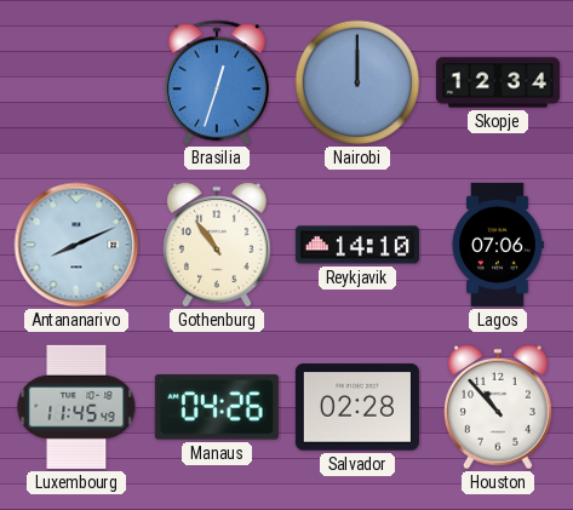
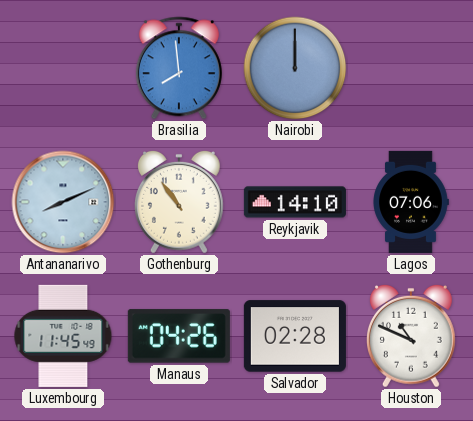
Brasilia: 12:33 -> 7:59 (179, 68)
Skopje: 12:34 -> none (498, 82)
Houston: 10:53 -> 10:49 (412, 336)
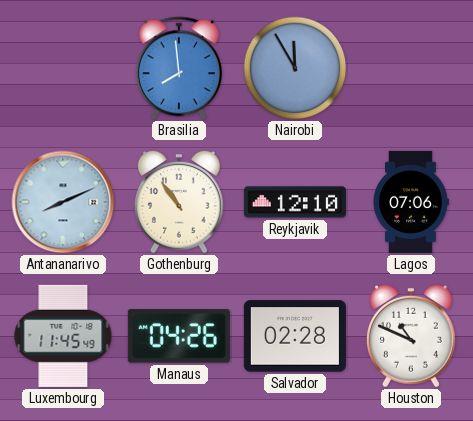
Nairobi: 12:00 -> 11:55 (295, 68)
Reykjavik: 14:10 -> 12:10 (295, 202)
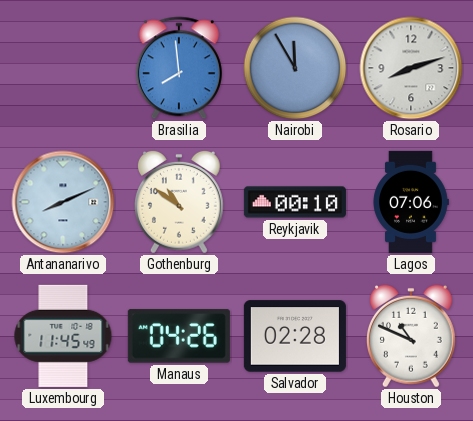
Rosario: none -> 8:12 (411, 68)
Gothenburg: 10:54 -> 10:51 (180, 202)
Reykjavik: 12:10 -> 00:10 (295, 202)
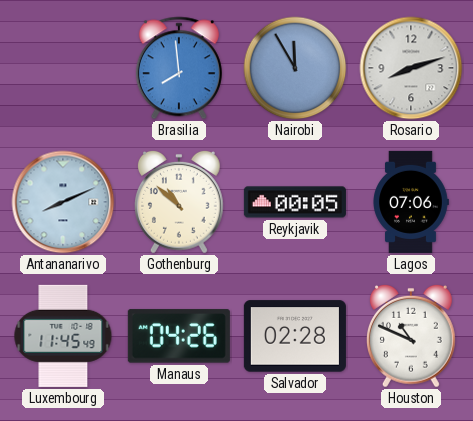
Gothenburg: 10:51 -> 10:52 (180, 202)
Reykjavik: 00:10 -> 00:05 (295, 202)
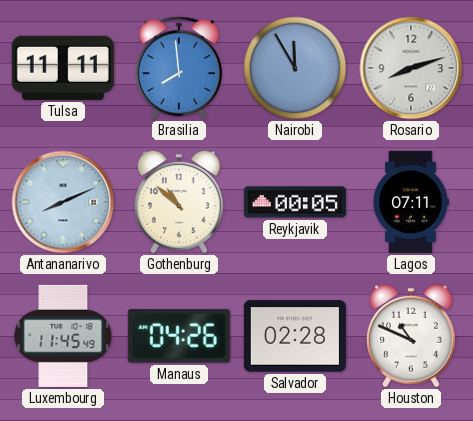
Tulsa: none -> 11:11 (63, 68)
Lagos: 07:06 -> 07:11 (411, 202)
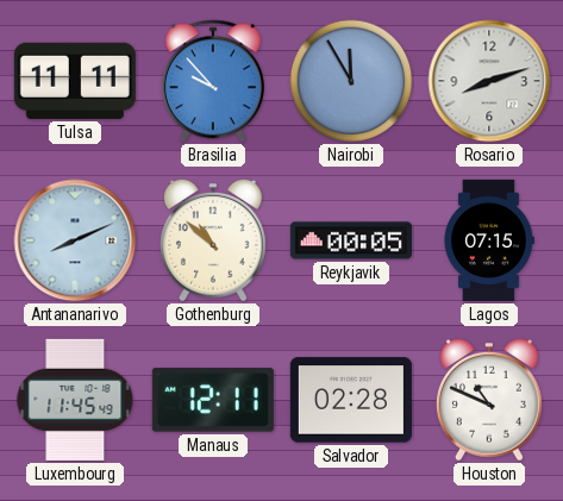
Brasilia: 7:59 -> 9:53 (213, 81)
Lagos: 07:11 -> 07:15 (489, 240)
Manaus: 04:26 -> 12:11 (213, 400)
